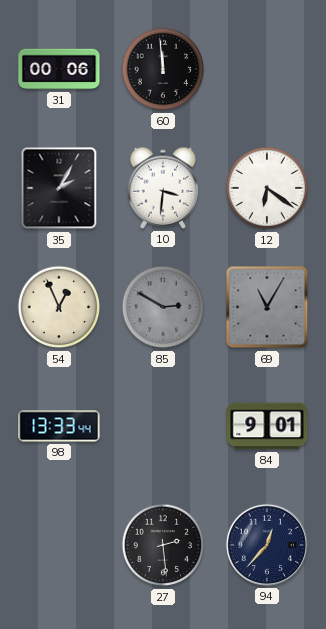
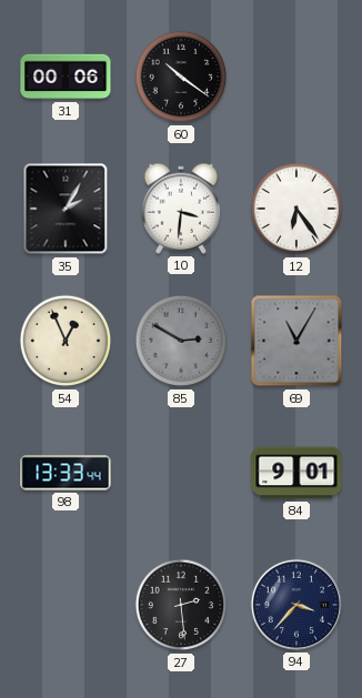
60: 11:59 -> 10:21 (181, 77)
12: 6:21 -> 6:24 (296, 209)
94: 12:37 -> 3:37 (296, 605)
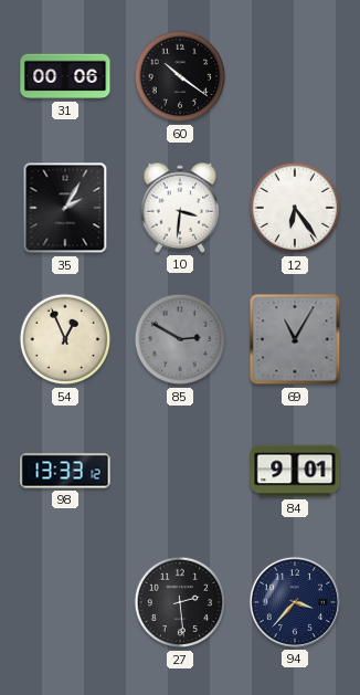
98: 13:33:44 -> 13:33:12 (65, 471)
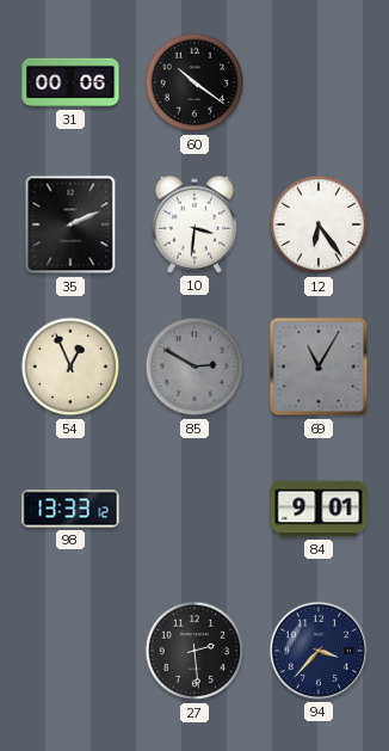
35: 2:05 -> 2:11 (70, 224)
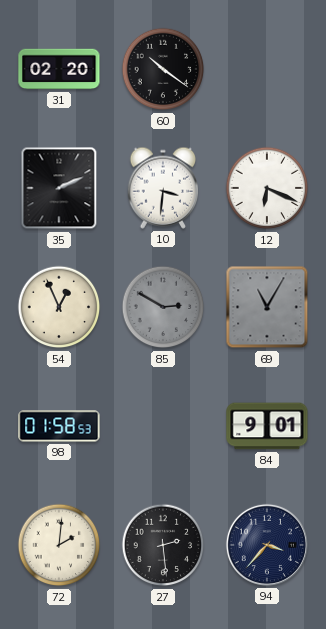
31: 00:06 -> 02:20 (59, 69)
12: 6:24 -> 6:19 (267, 188)
98: 13:33 -> 01:58 (59, 426)
72: none -> 2:01 (59, 545)
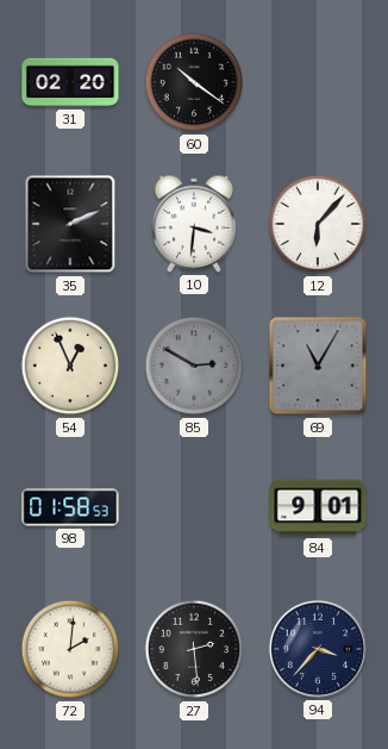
12: 6:19 -> 6:07 (318, 224)
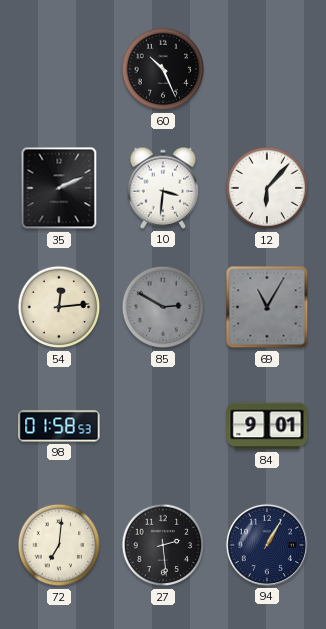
31: 02:20 -> none (70, 82)
60: 10:21 -> 10:26 (163, 69)
54: 12:56 -> 12:14 (59, 307)
72: 2:01 -> 7:01 (59, 545)
94: 3:37 -> 1:05 (267, 545)
